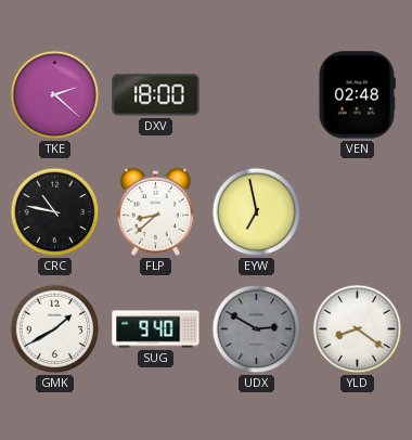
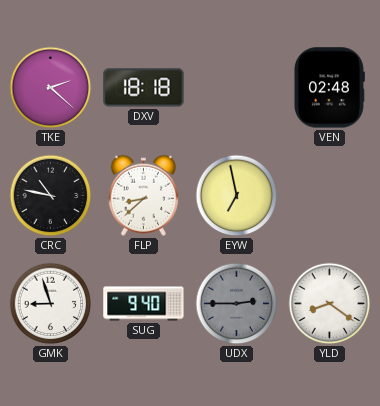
DXV: 18:00 -> 18:18 (144, 88)
GMK: 1:40 -> 8:57 (51, 304)
UDX: 2:50 -> 2:45 (237, 304)
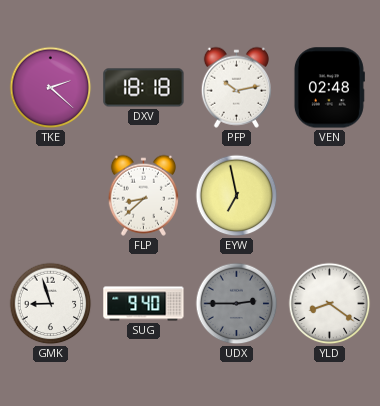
PFP: none -> 10:13 (236, 87)
CRC: 10:47 -> none (51, 196)
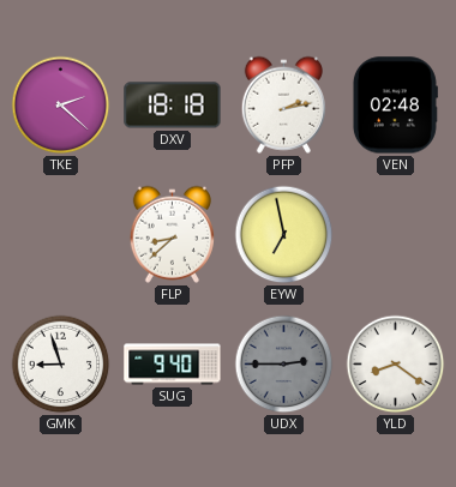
PFP: 10:13 -> 2:13 (283, 104)
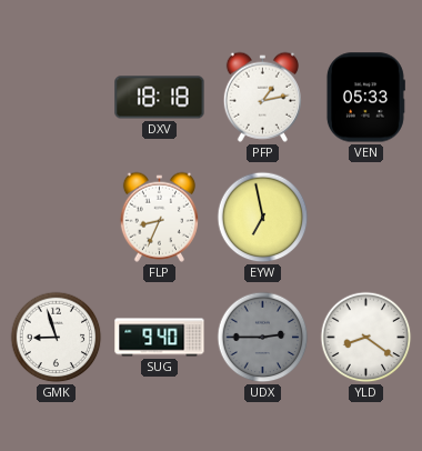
TKE: 2:22 -> none (61, 106)
PFP: 2:13 -> 1:13 (262, 97)
VEN: 02:48 -> 05:33 (365, 98)
FLP: 8:38 -> 8:34 (159, 217)
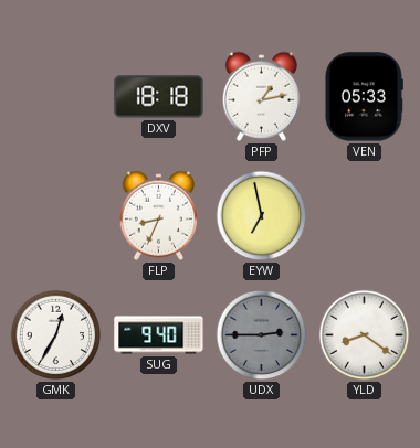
GMK: 8:57 -> 12:35 (56, 335)
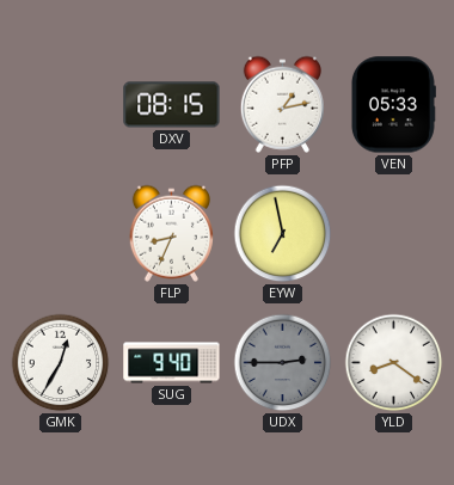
DXV: 18:18 -> 08:15 (172, 105)
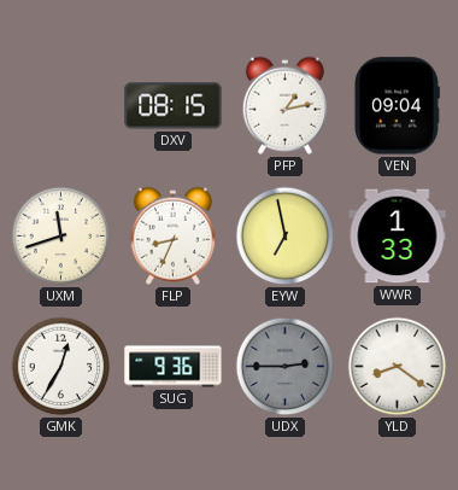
VEN: 05:33 -> 09:04 (397, 106)
UXM: none -> 11:42 (61, 237)
WWR: none -> 1:33 (398, 237)
SUG: 9:40 -> 9:36 (174, 367)
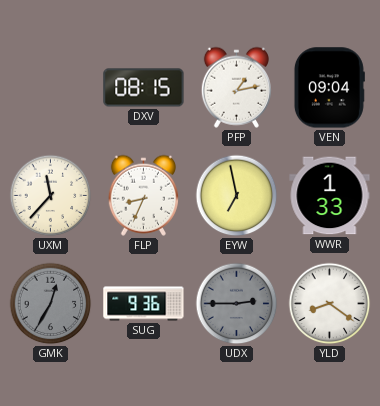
UXM: 11:42 -> 11:37 (51, 196)
GMK dial: white -> grey (51, 304)
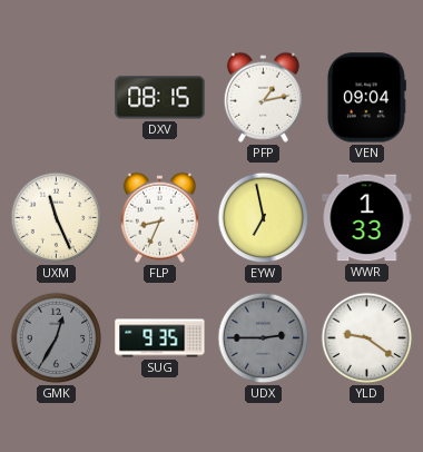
UXM: 11:37 -> 11:26 (57, 218)
SUG: 9:36 -> 9:35 (160, 338)
YLD: 8:21 -> 9:21 (367, 338)
